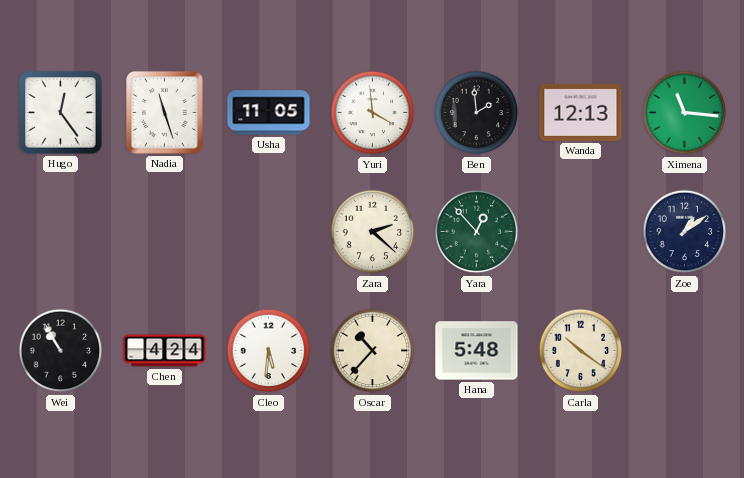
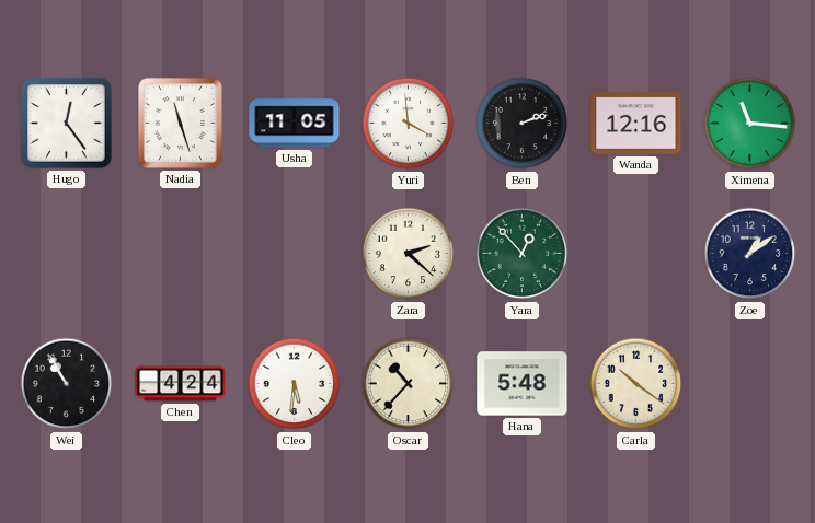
Ben: 1:59 -> 2:12 (523, 124)
Wanda: 12:13 -> 12:16 (636, 123)
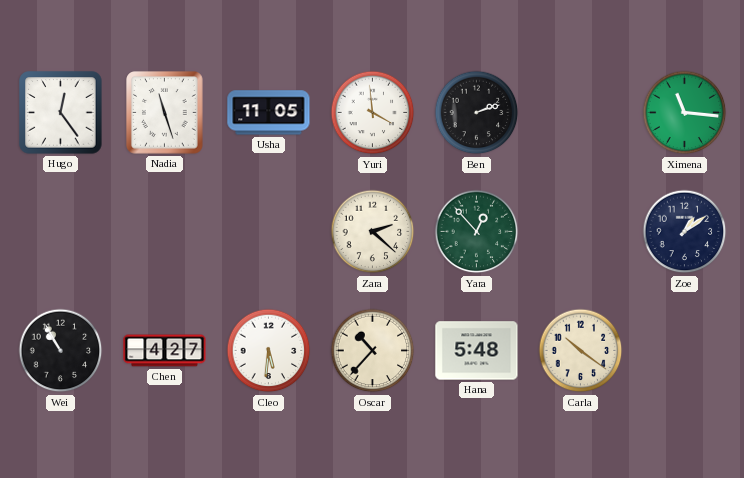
Wanda: 12:16 -> none (636, 123)
Chen: 4:24 -> 4:27 (165, 351)
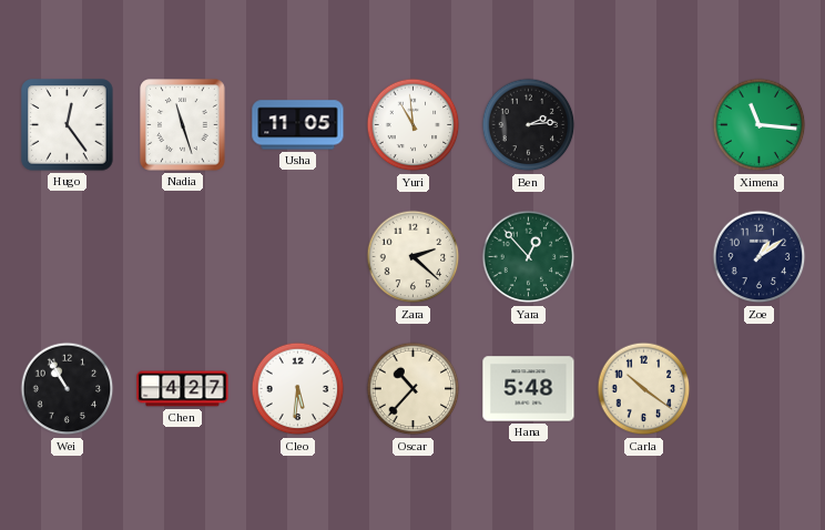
Yuri: 3:59 -> 10:59 (414, 125)
Ben: 2:12 -> 2:14 (529, 125)
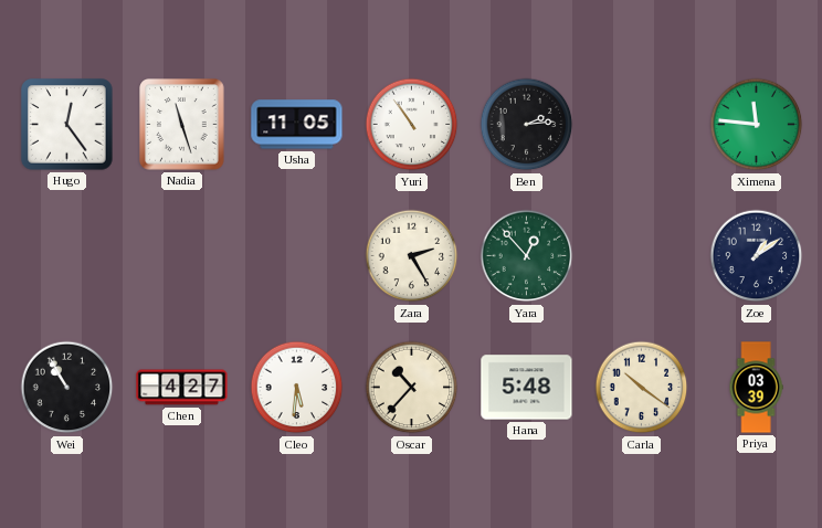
Yuri: 10:59 -> 10:54 (412, 125)
Ximena: 11:16 -> 11:46 (757, 125)
Zara: 2:22 -> 2:25 (412, 256)
Priya: none -> 03:39 (756, 388)
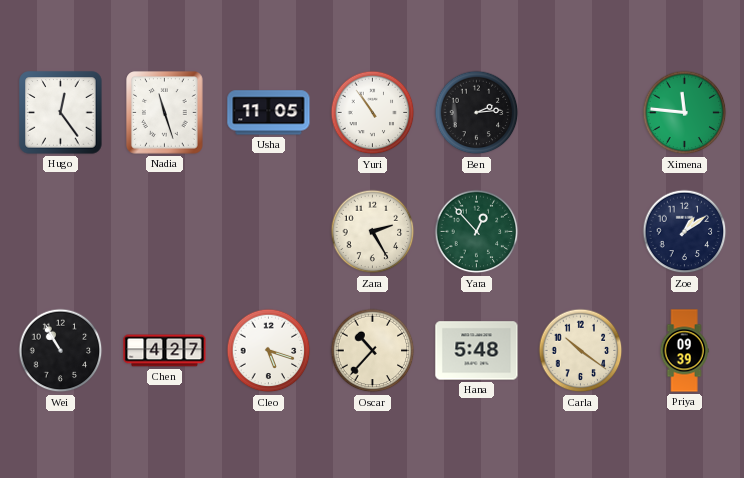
Cleo: 5:31 -> 5:18 (269, 351)
Priya: 03:39 -> 09:39 (684, 351)
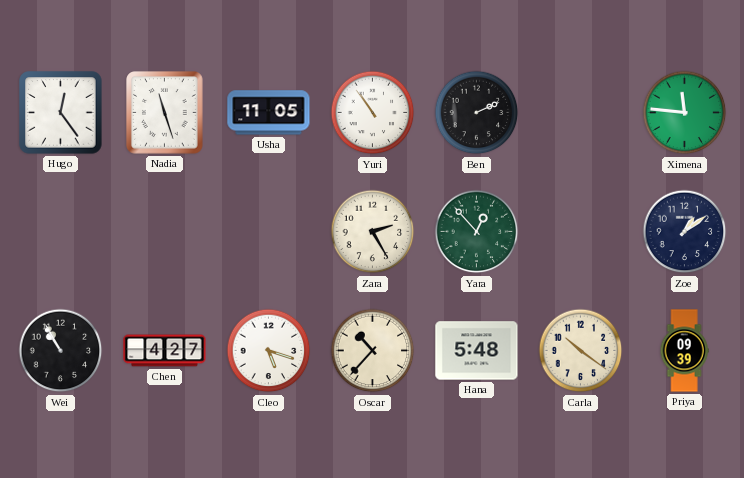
Ben: 2:14 -> 2:11 (477, 113)
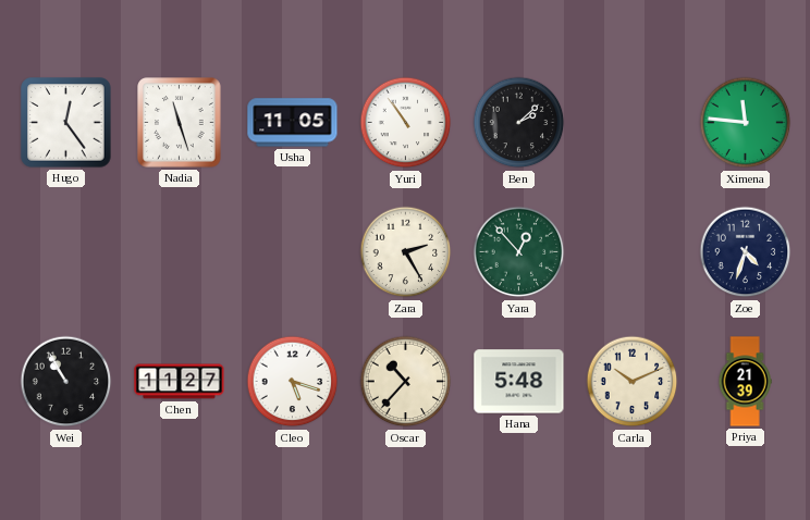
Ben: 2:11 -> 2:08 (519, 123)
Zoe: 1:09 -> 4:33 (746, 252)
Chen: 4:27 -> 11:27 (180, 382)
Carla: 10:21 -> 10:11 (633, 382)
Priya: 09:39 -> 21:39 (745, 382)
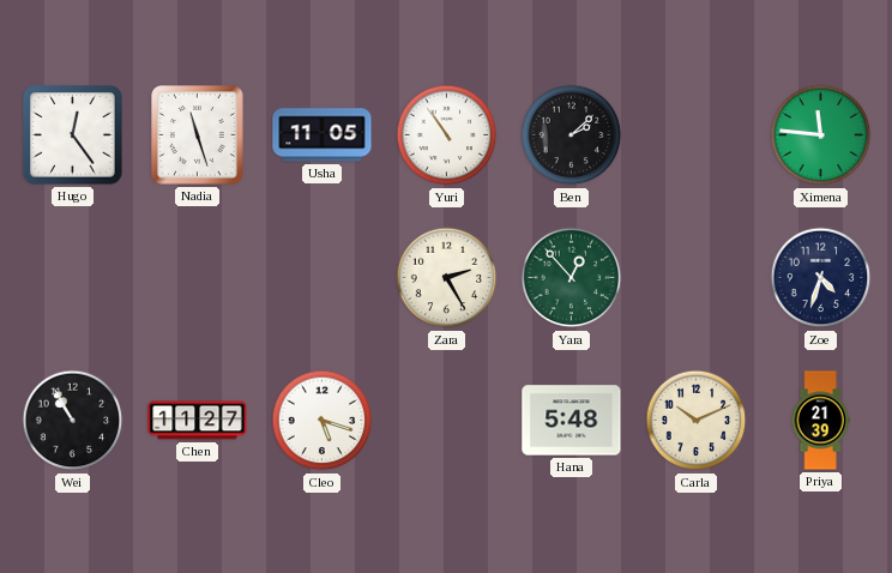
Oscar: 10:37 -> none (406, 382)
